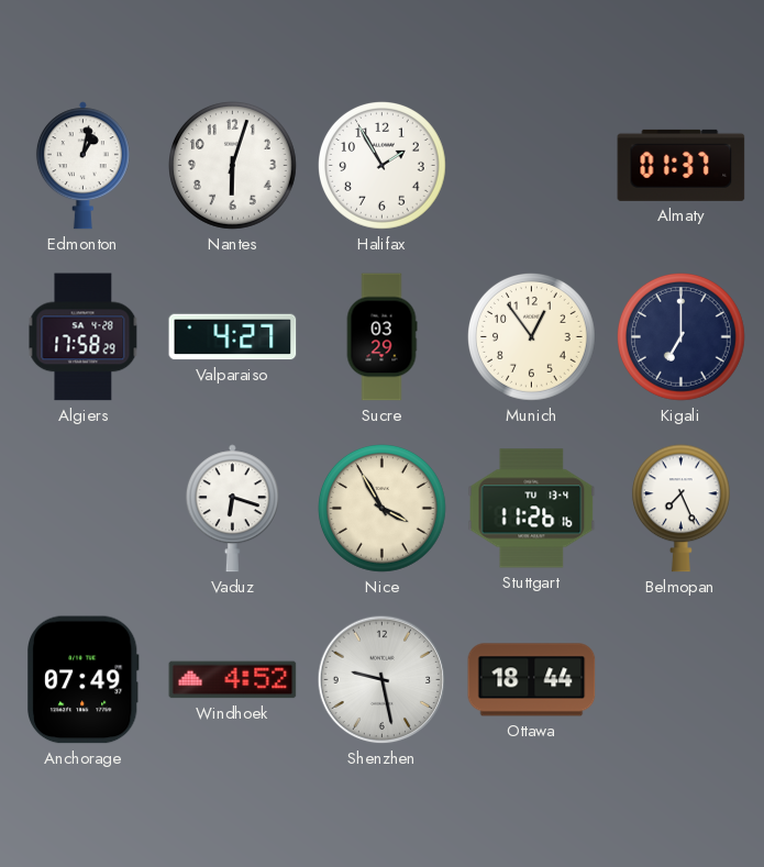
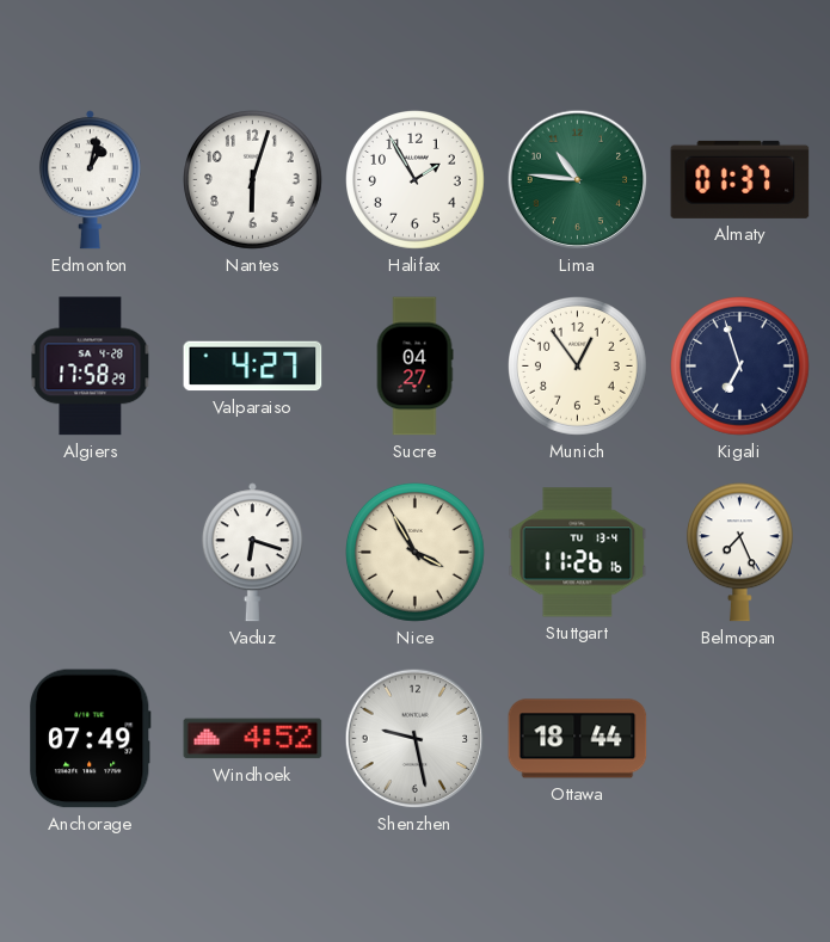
Lima: none -> 10:46 (578, 180)
Sucre: 03:29 -> 04:27 (414, 367)
Kigali: 7:00 -> 6:57 (740, 367)
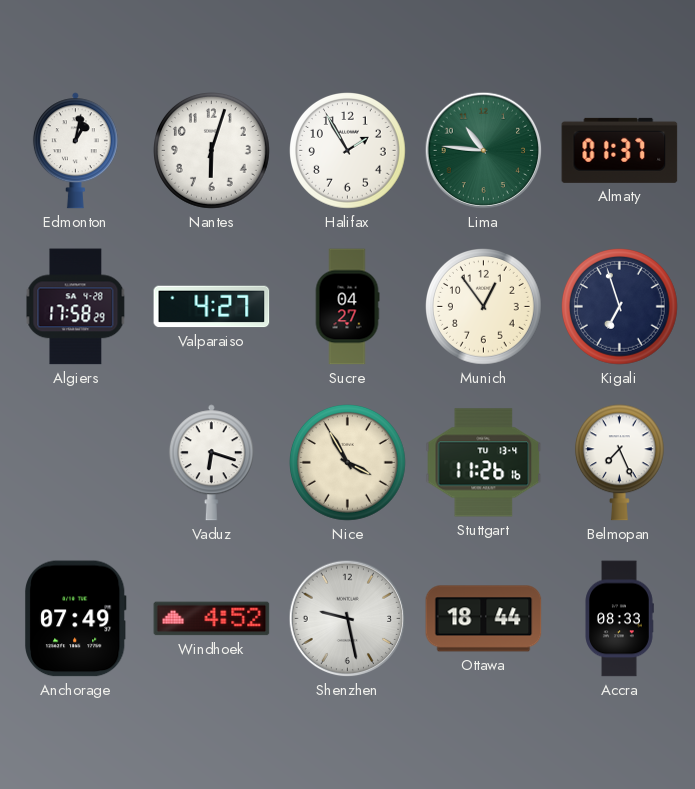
Accra: none -> 08:33 (619, 619)
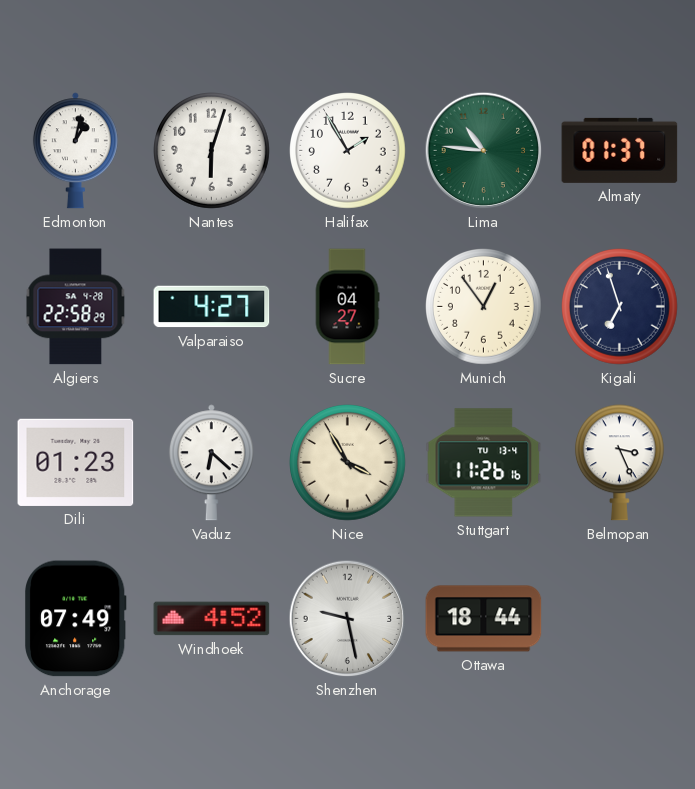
Algiers: 17:58 -> 22:58 (76, 307)
Dili: none -> 01:23 (76, 462)
Vaduz: 6:18 -> 6:22 (211, 463)
Belmopan: 7:26 -> 3:26 (619, 463)
Accra: 08:33 -> none (619, 619)
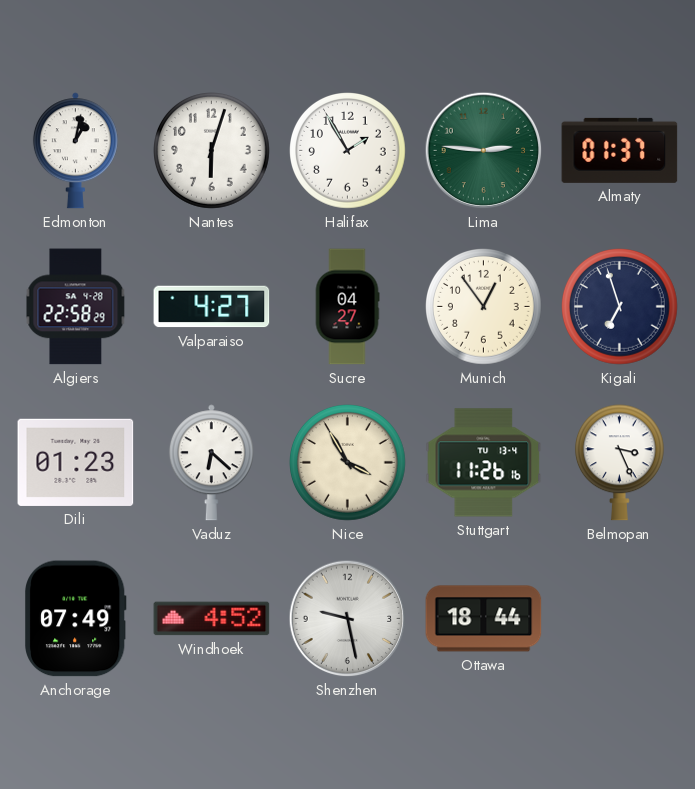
Lima: 10:46 -> 2:46 (484, 151)
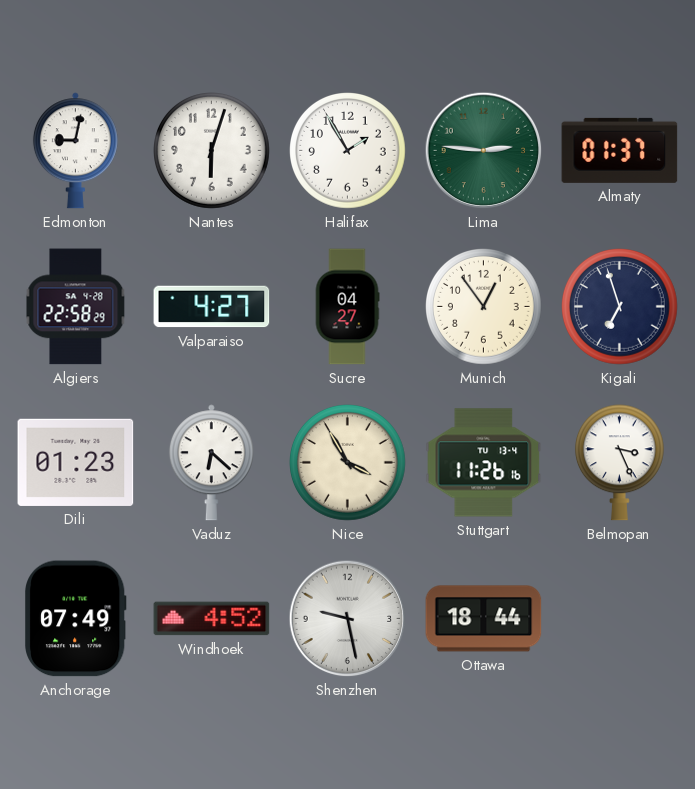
Edmonton: 1:02 -> 9:02 (75, 151)
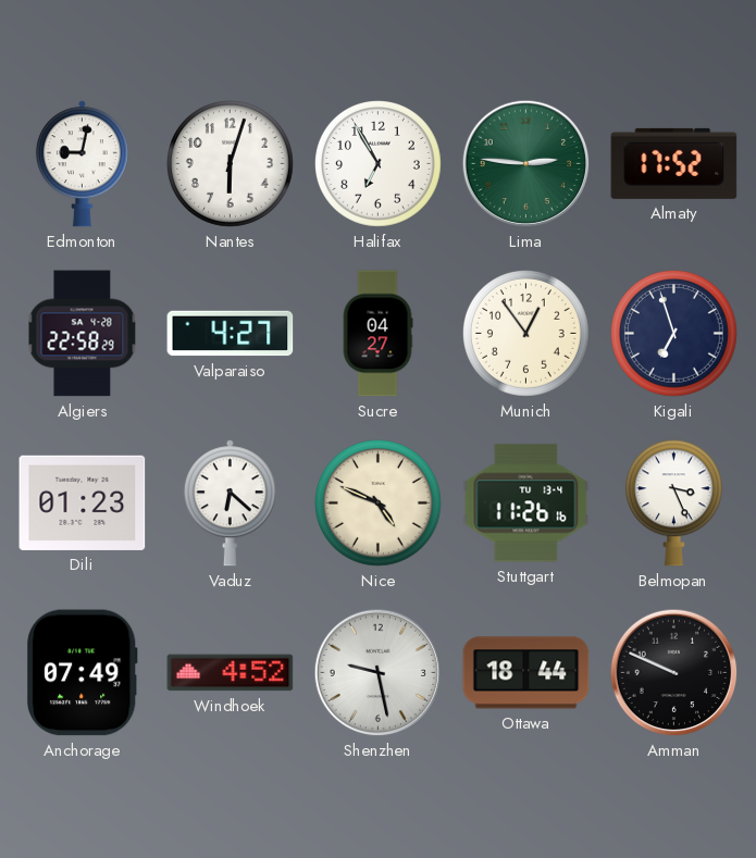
Halifax: 1:55 -> 6:55 (379, 164)
Almaty: 01:37 -> 17:52 (674, 163)
Nice: 3:55 -> 4:49 (379, 503)
Amman: none -> 9:49 (674, 673)
